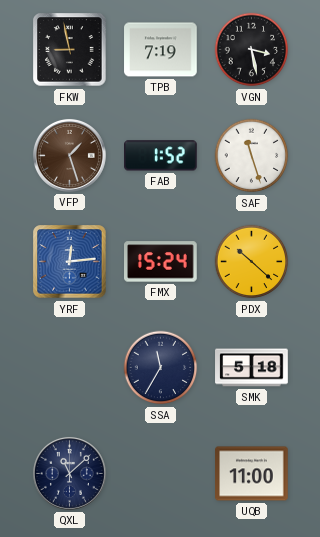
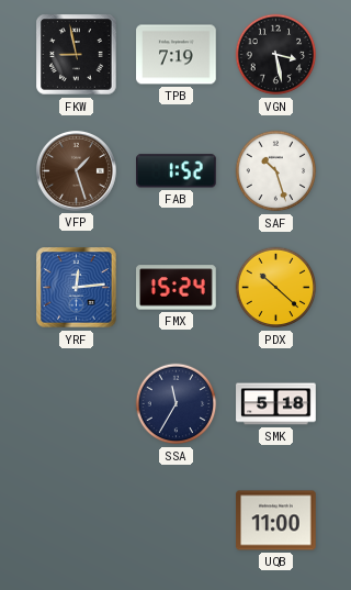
SAF: 11:27 -> 10:27 (276, 171)
QXL: 11:08 -> none (69, 473)
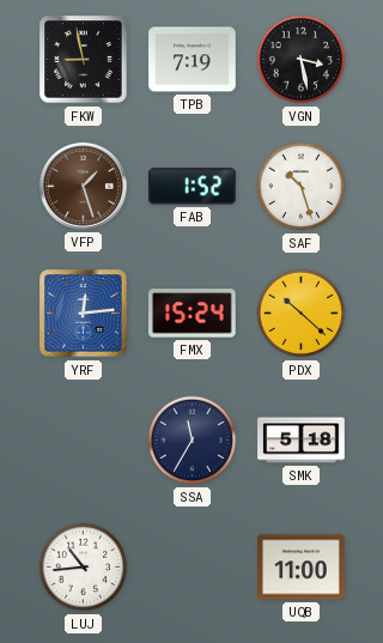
LUJ: none -> 10:44 (84, 568)
